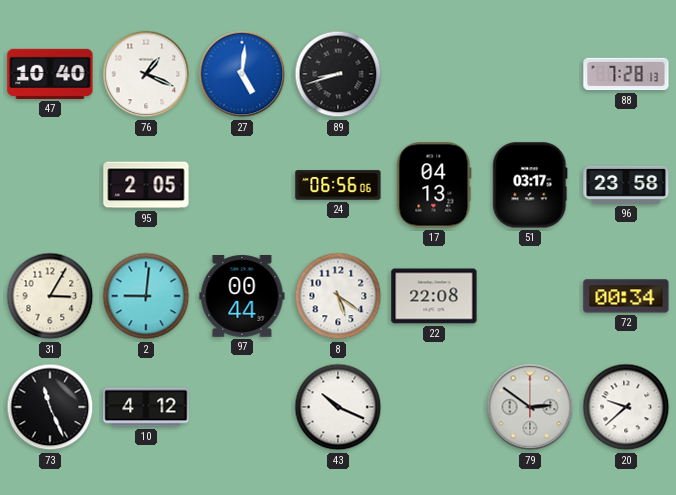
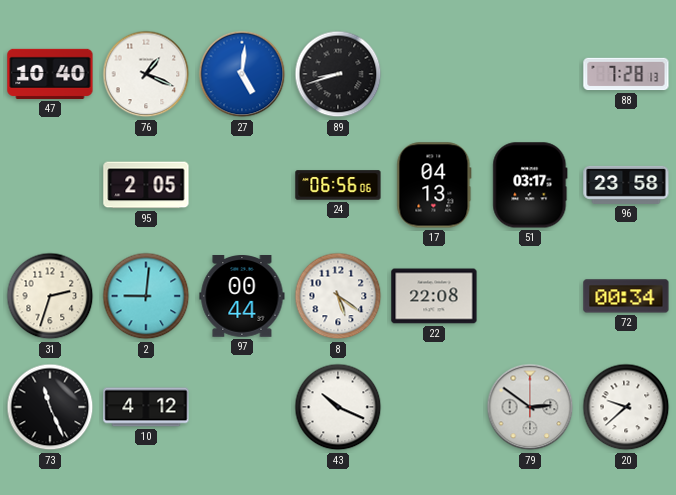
31: 3:05 -> 2:33 (50, 296)
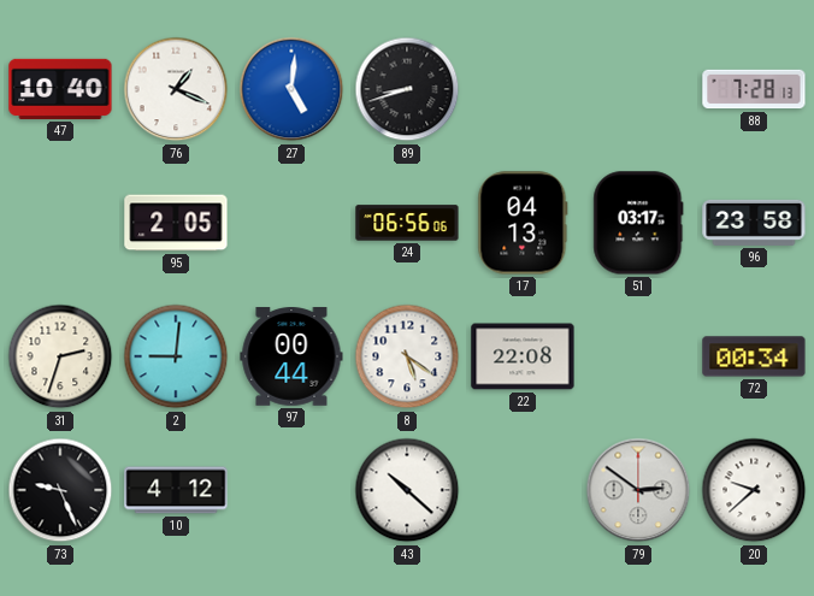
73: 11:26 -> 9:26 (60, 490)
43: 10:19 -> 10:22 (407, 490)
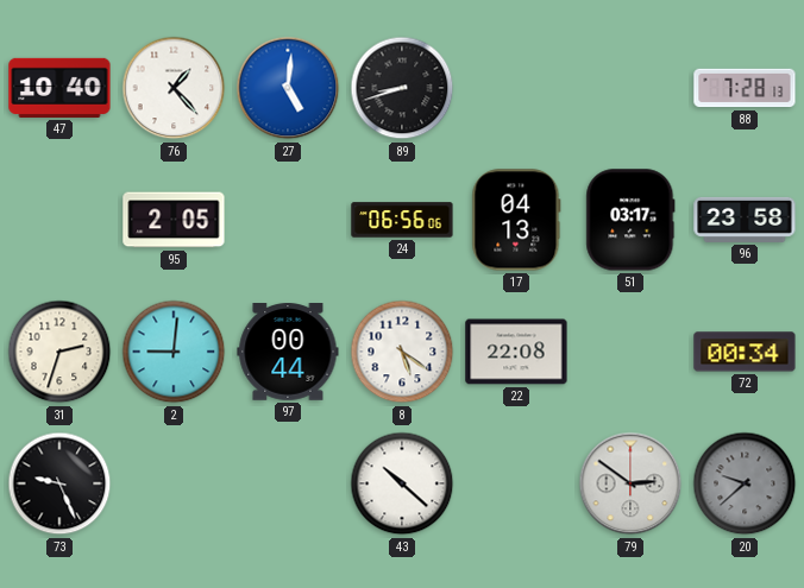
76: 1:19 -> 1:23 (174, 88)
10: 4:12 -> none (176, 490)
20 dial: white -> grey (745, 483)
